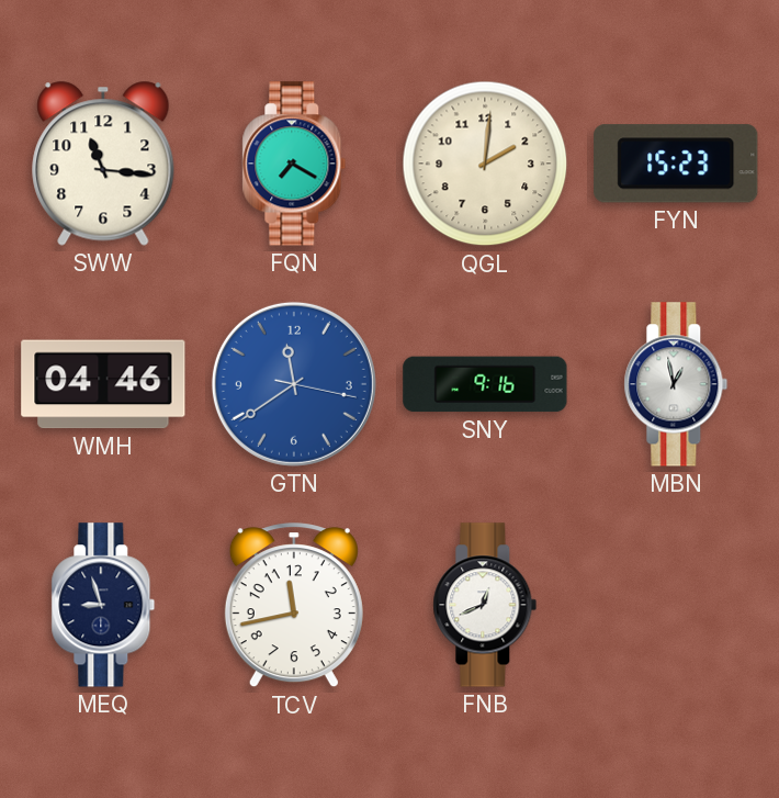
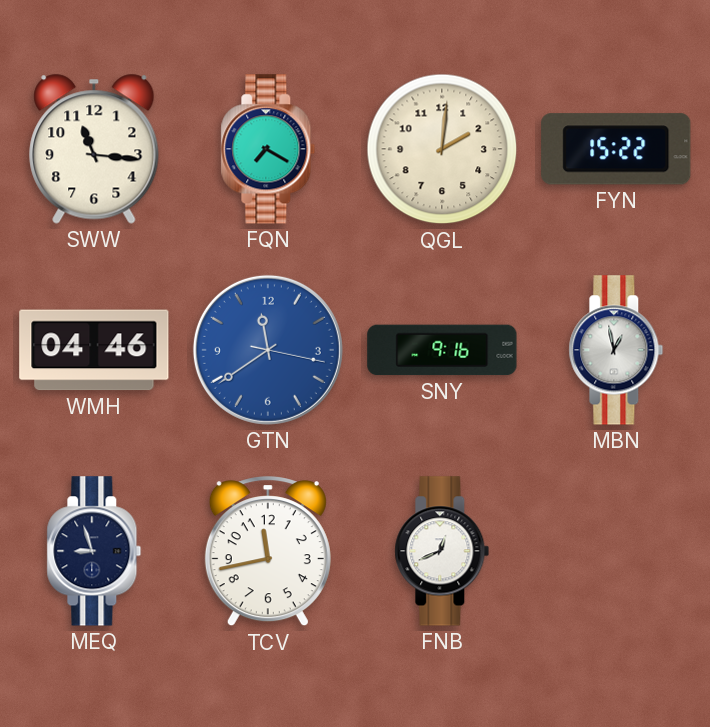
FYN: 15:23 -> 15:22 (616, 149)
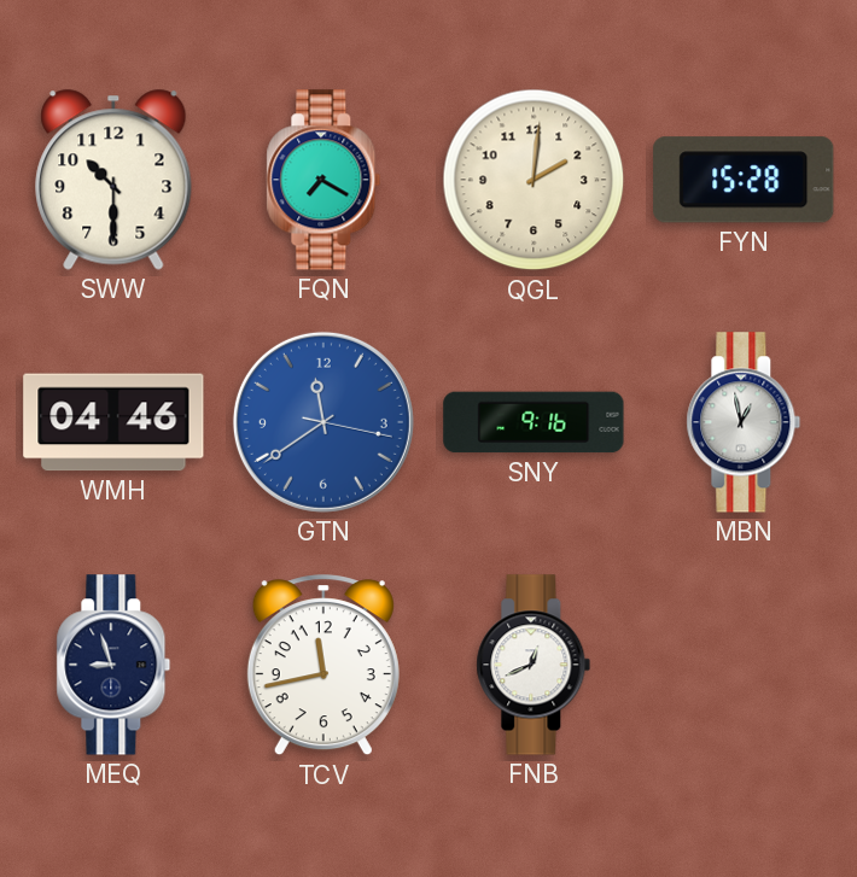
SWW: 11:16 -> 10:30 (113, 180)
FYN: 15:22 -> 15:28 (744, 180)
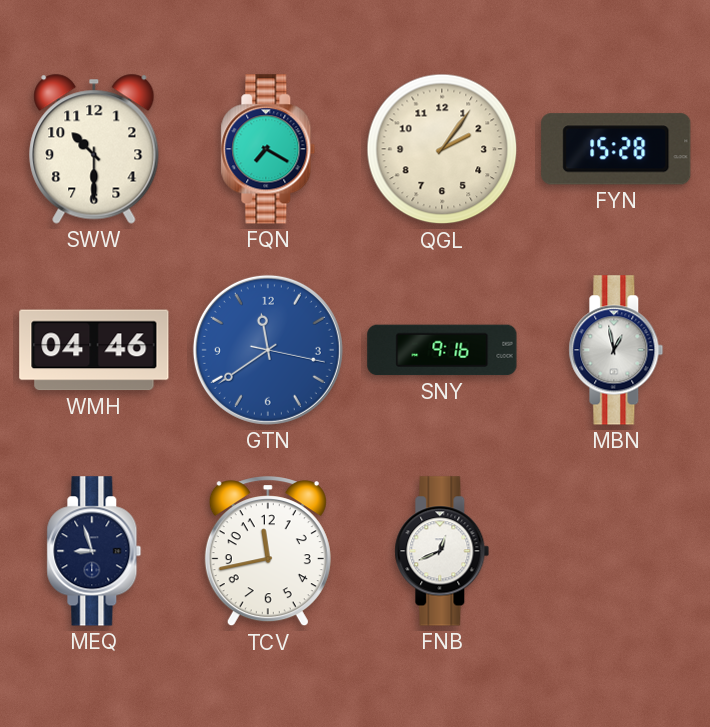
QGL: 2:01 -> 2:06 (442, 149)
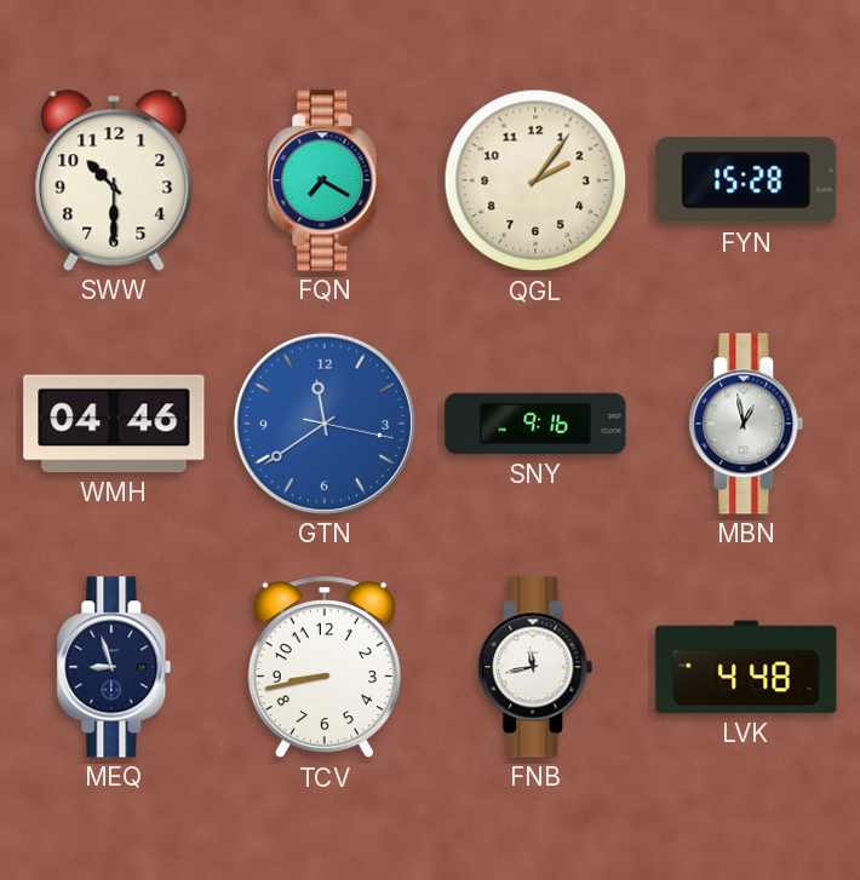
TCV: 11:43 -> 8:43 (325, 668)
FNB: 12:41 -> 11:43 (535, 667)
LVK: none -> 4:48 (746, 667)
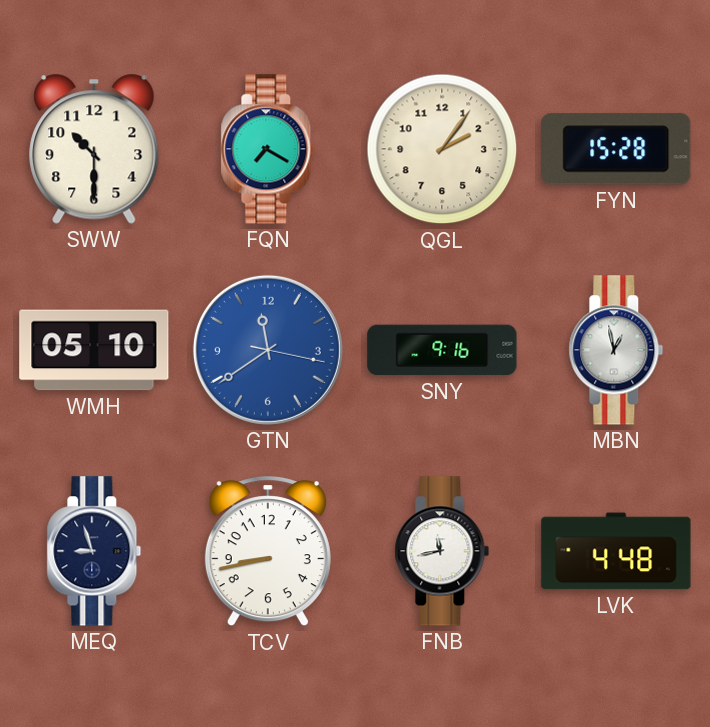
WMH: 04:46 -> 05:10 (94, 350)
